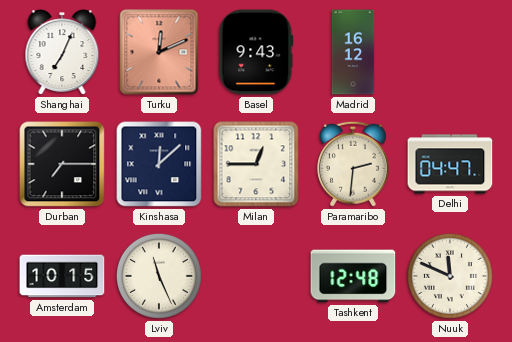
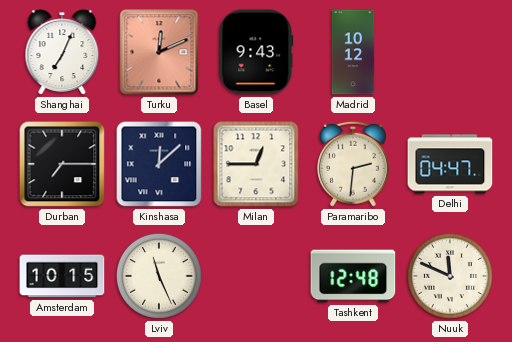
Madrid: 16:12 -> 10:12 (353, 52)
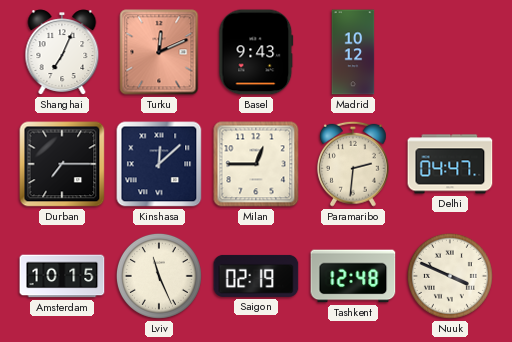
Saigon: none -> 02:19 (256, 276)
Nuuk: 11:49 -> 3:49 (450, 276)
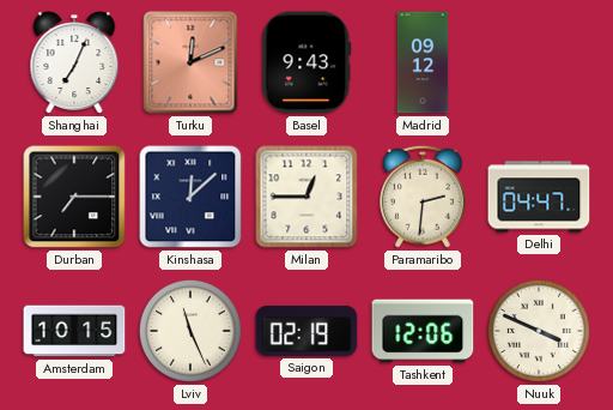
Madrid: 10:12 -> 09:12 (423, 62)
Tashkent: 12:48 -> 12:06 (423, 331)
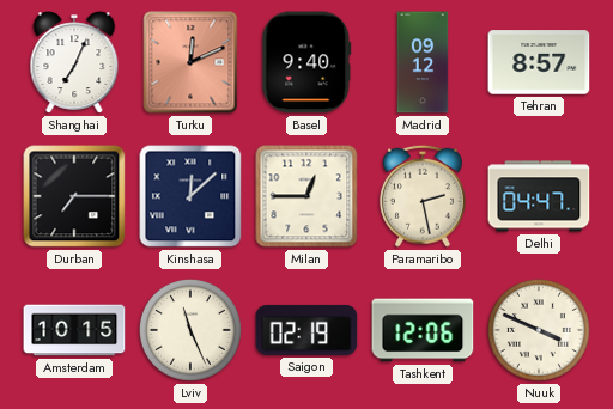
Basel: 9:43 -> 9:40 (306, 62)
Tehran: none -> 8:57 (539, 62)
Paramaribo: 2:31 -> 2:28 (423, 196)
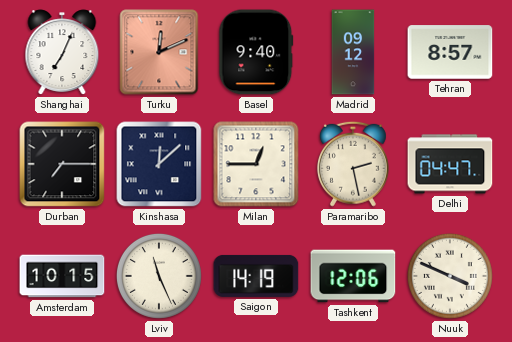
Saigon: 02:19 -> 14:19 (256, 276)
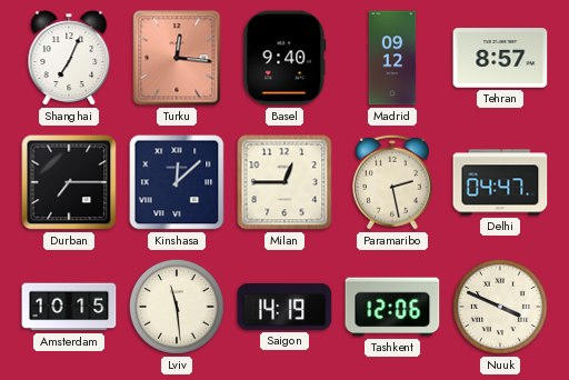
Turku: 12:11 -> 12:16 (177, 58)
Lviv: 11:26 -> 11:29 (177, 307)
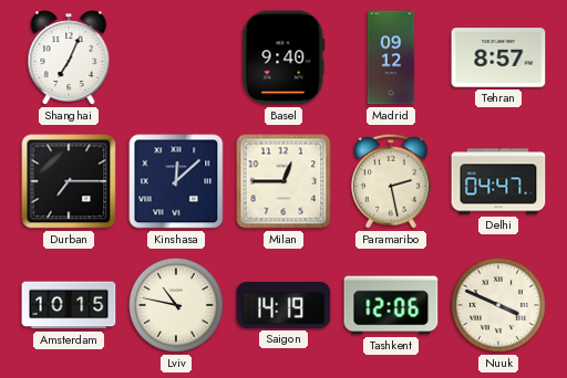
Turku: 12:16 -> none (177, 58)
Lviv: 11:29 -> 10:47 (176, 305)
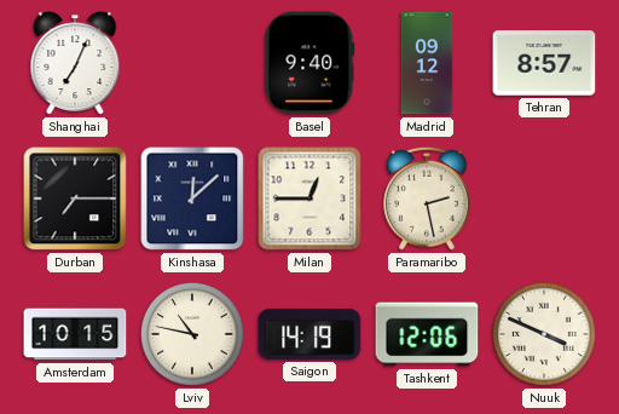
Delhi: 04:47 -> none (498, 181)
